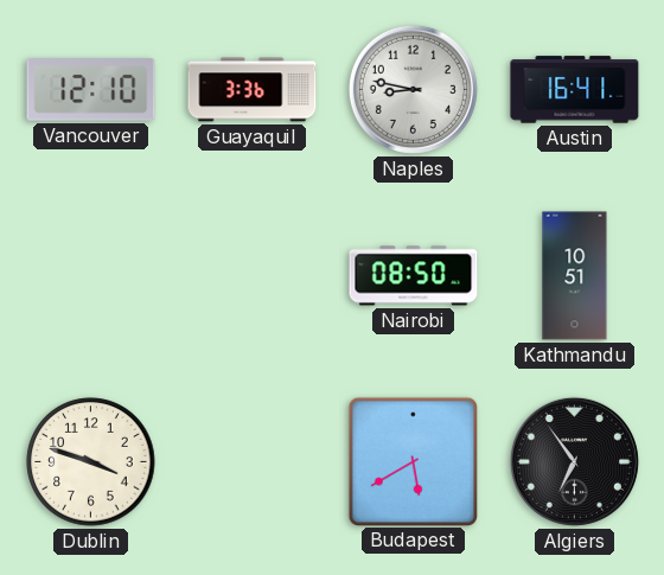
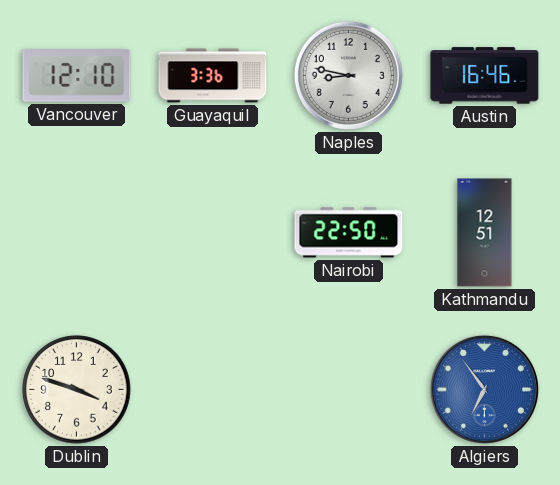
Austin: 16:41 -> 16:46 (485, 76)
Nairobi: 08:50 -> 22:50 (349, 233)
Kathmandu: 10:51 -> 12:51 (485, 233)
Budapest: 5:40 -> none (413, 461)
Algiers dial: black -> blue (484, 389)
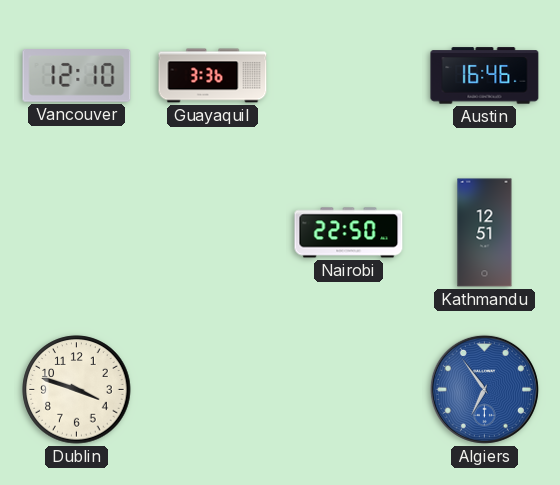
Naples: 8:47 -> none (348, 75)
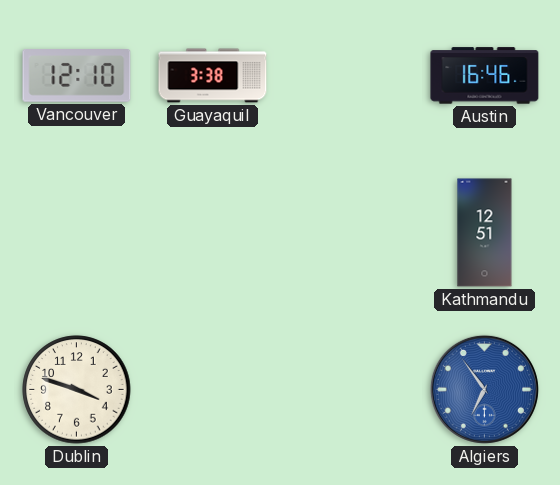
Guayaquil: 3:36 -> 3:38 (213, 76)
Nairobi: 22:50 -> none (349, 233)
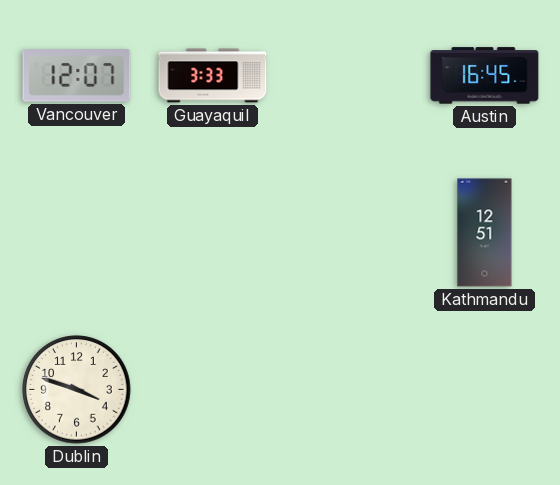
Vancouver: 12:10 -> 12:07 (77, 76)
Guayaquil: 3:38 -> 3:33 (213, 76)
Austin: 16:46 -> 16:45 (485, 76)
Algiers: 6:54 -> none (484, 389)
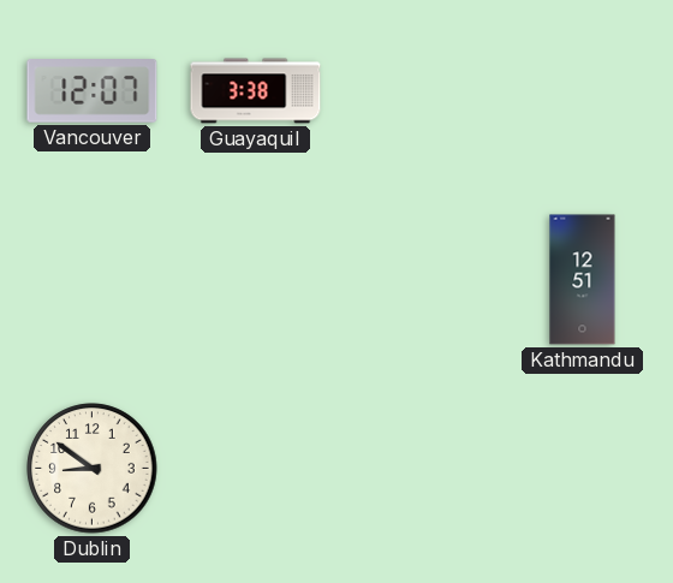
Guayaquil: 3:33 -> 3:38 (256, 91)
Austin: 16:45 -> none (485, 76)
Dublin: 3:48 -> 8:51 (93, 469)
